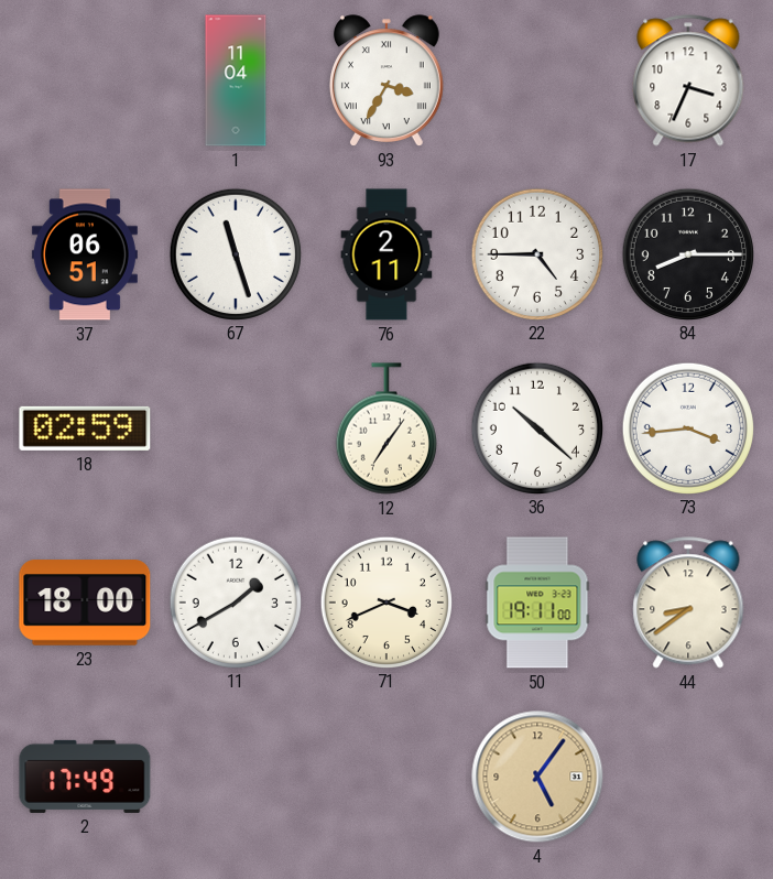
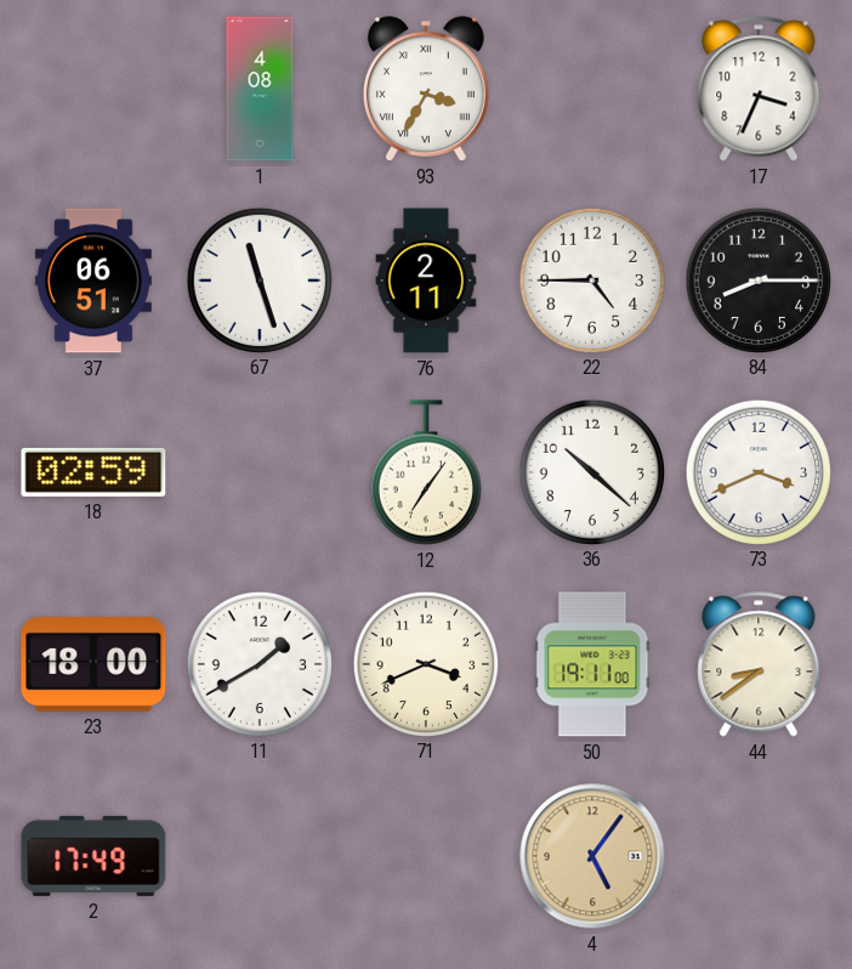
1: 11:04 -> 4:08 (260, 89)
73: 3:44 -> 3:41 (757, 471)
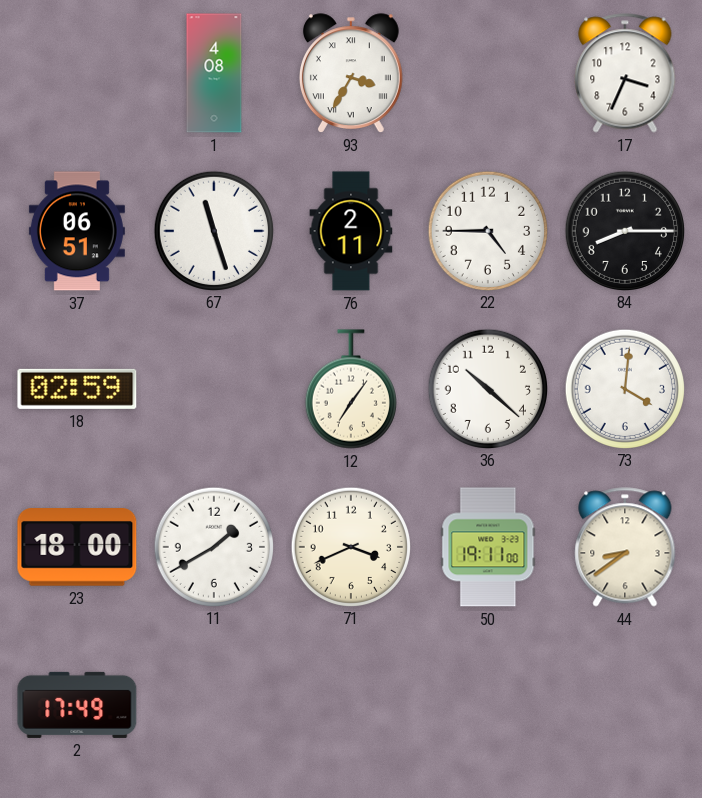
73: 3:41 -> 4:01 (624, 388)
4: 5:06 -> none (592, 856)
